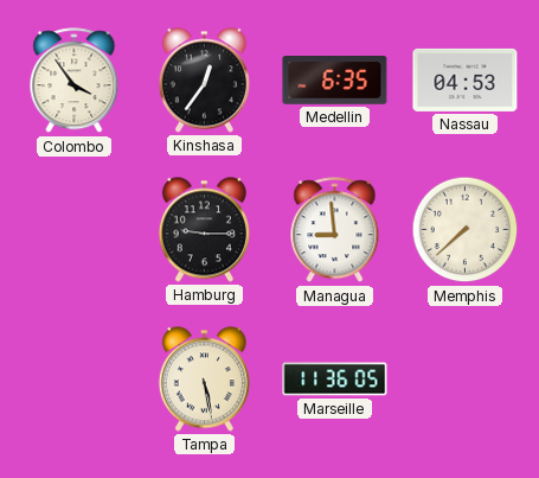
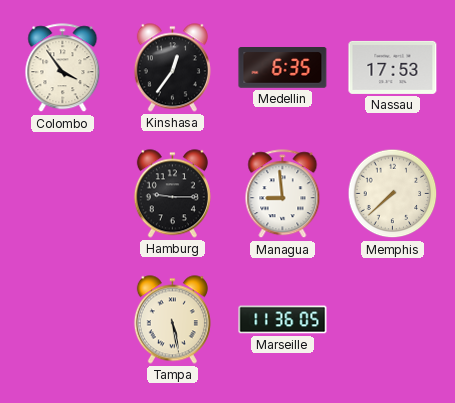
Nassau: 04:53 -> 17:53 (393, 67)
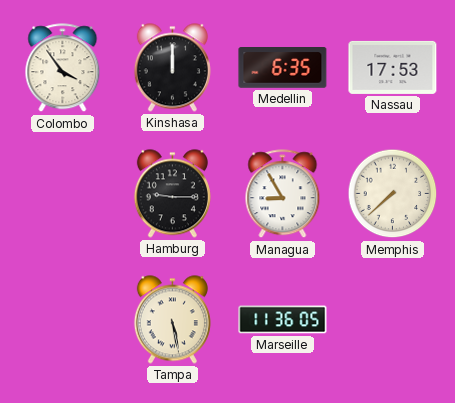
Kinshasa: 12:36 -> 12:00 (172, 68)
Managua: 8:59 -> 8:55 (283, 194)
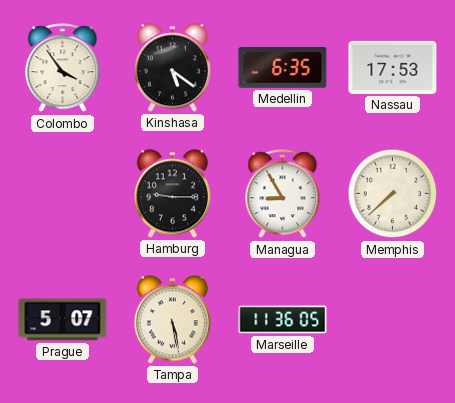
Kinshasa: 12:00 -> 5:21 (172, 68)
Prague: none -> 5:07 (63, 320)
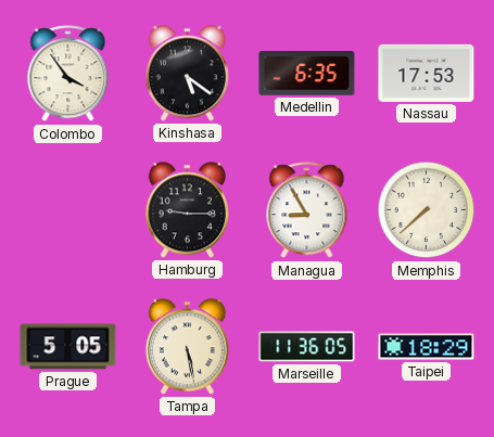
Prague: 5:07 -> 5:05 (68, 347)
Taipei: none -> 18:29 (427, 347)
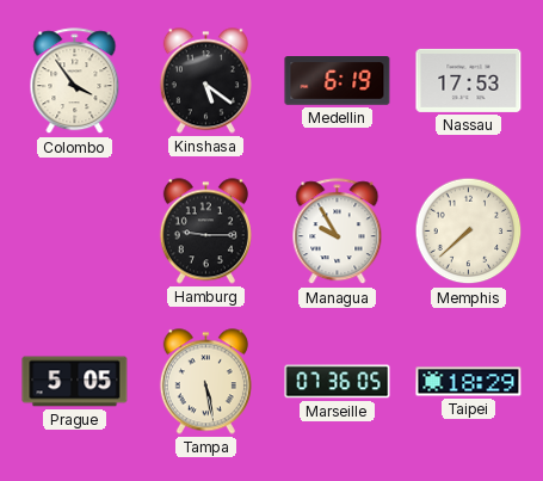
Medellin: 6:35 -> 6:19 (338, 81)
Managua: 8:55 -> 9:55 (338, 232)
Marseille: 11:36 -> 07:36 (338, 382)
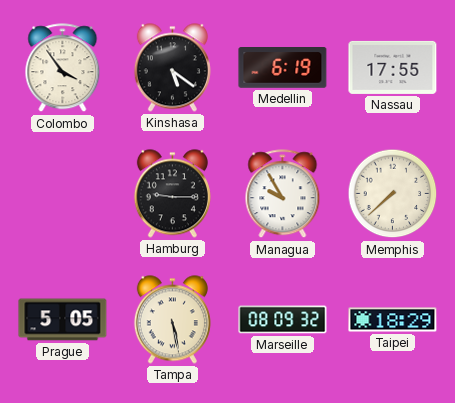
Nassau: 17:53 -> 17:55 (393, 67)
Marseille: 07:36 -> 08:09 (283, 320)
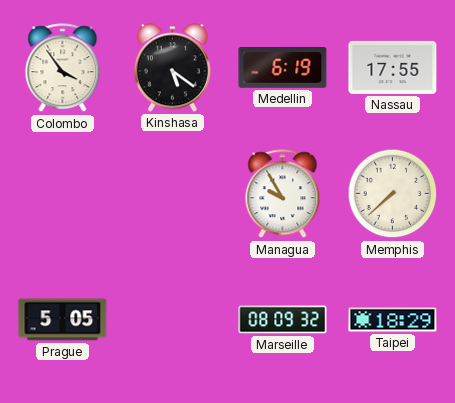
Hamburg: 9:15 -> none (172, 194)
Tampa: 5:28 -> none (172, 320)
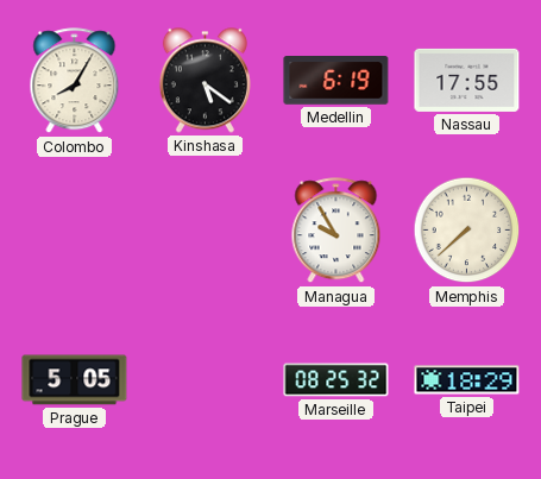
Colombo: 3:54 -> 8:05 (75, 81)
Marseille: 08:09 -> 08:25 (336, 380)
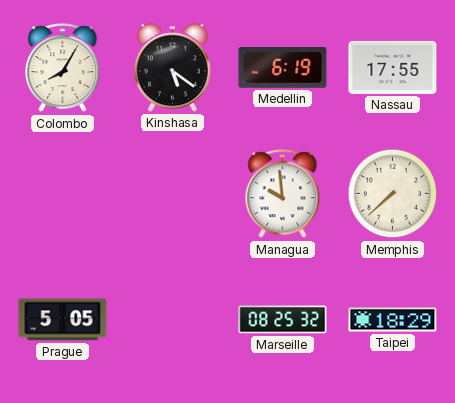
Managua: 9:55 -> 9:59 (283, 194)
